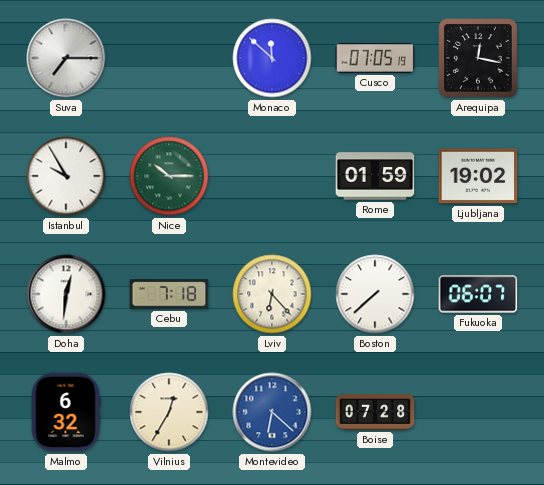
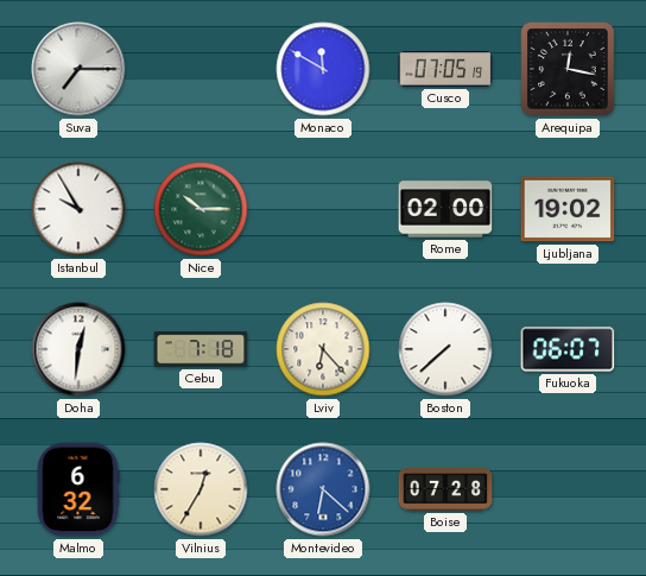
Monaco: 11:52 -> 11:50 (323, 69)
Rome: 01:59 -> 02:00 (445, 209)
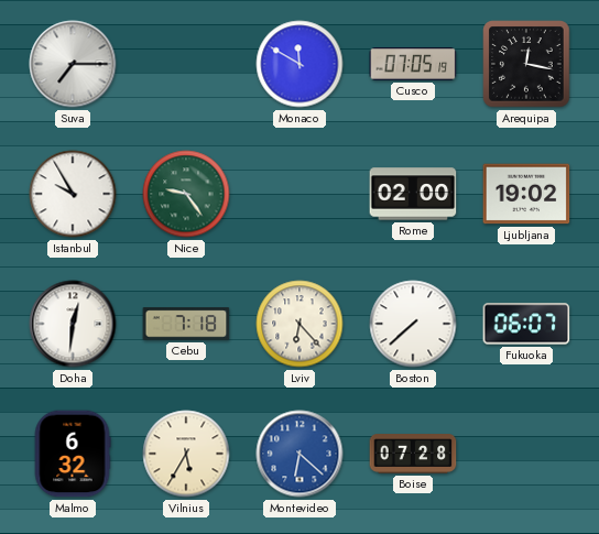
Nice: 10:15 -> 9:24 (186, 194)
Vilnius: 12:35 -> 5:35 (186, 454)
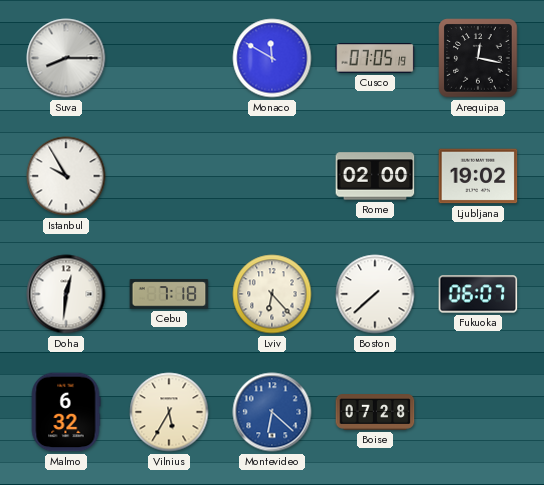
Suva: 7:15 -> 8:15 (66, 58)
Nice: 9:24 -> none (186, 194)
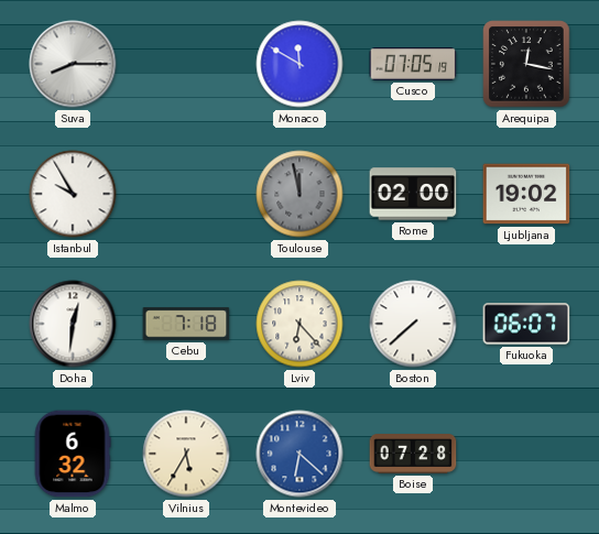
Toulouse: none -> 11:58 (299, 194)
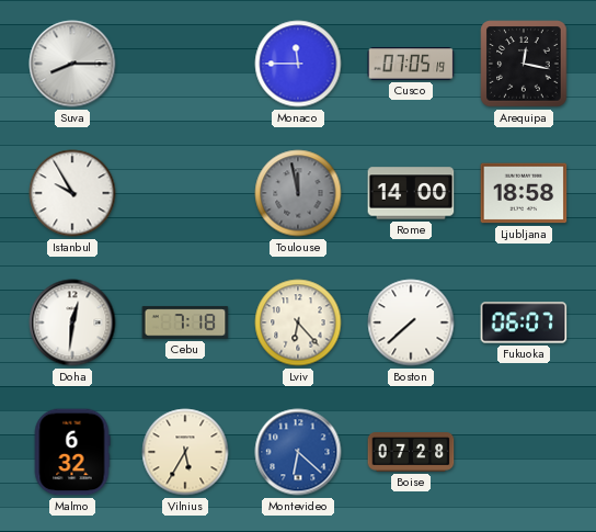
Monaco: 11:50 -> 11:45 (298, 64)
Rome: 02:00 -> 14:00 (411, 193)
Ljubljana: 19:02 -> 18:58 (524, 193)
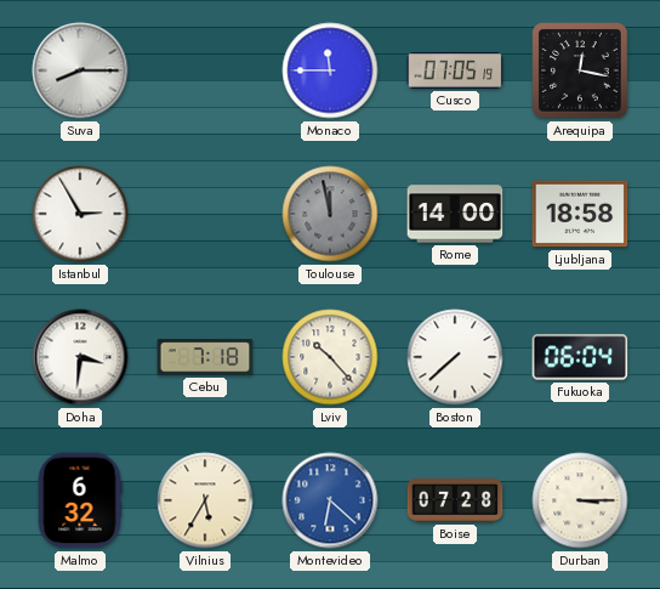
Istanbul: 9:55 -> 2:55 (80, 214)
Doha: 12:31 -> 3:31 (80, 357)
Lviv: 6:23 -> 10:23 (330, 357)
Fukuoka: 06:07 -> 06:04 (580, 357)
Durban: none -> 3:15 (580, 500)
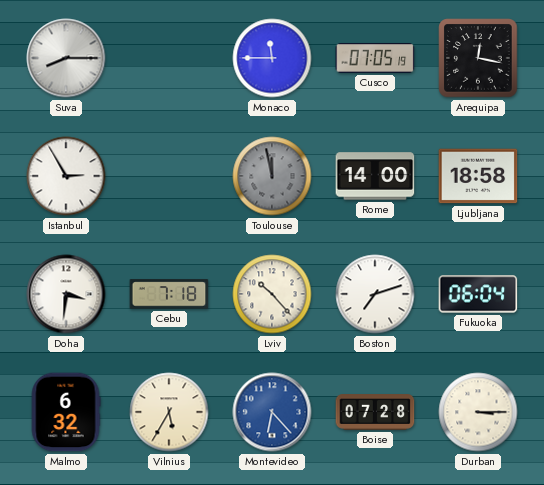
Boston: 7:38 -> 7:12 (375, 294)
Montevideo: 6:22 -> 6:23 (272, 412)
